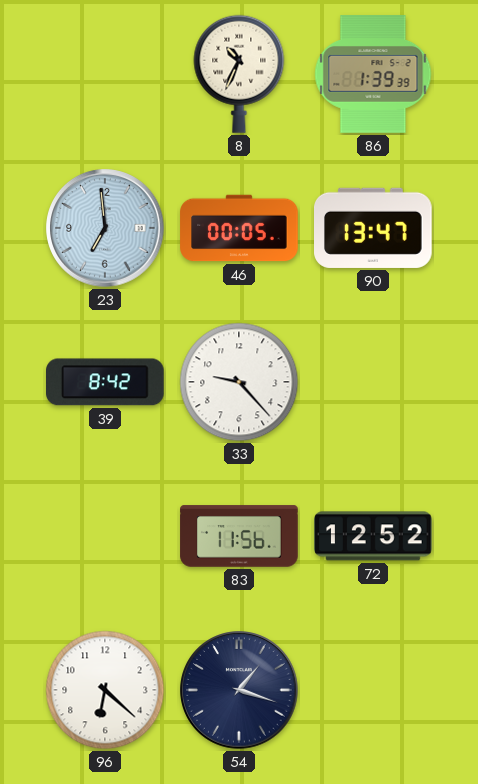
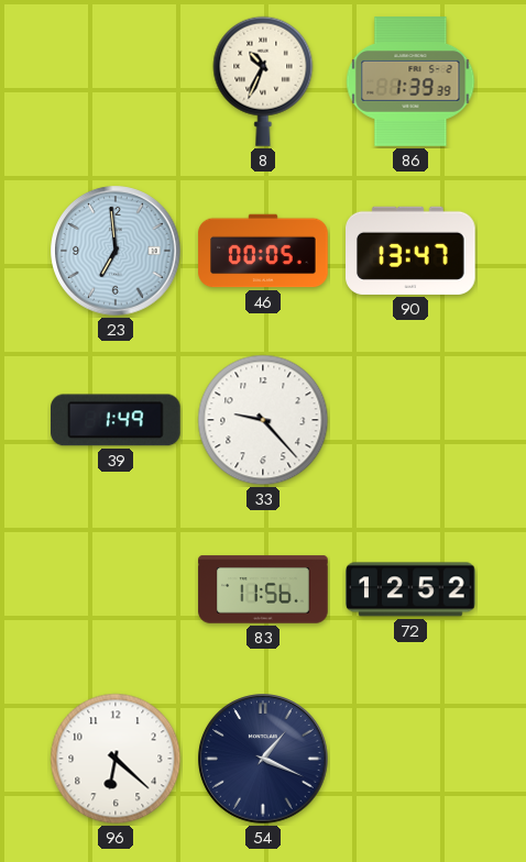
39: 8:42 -> 1:49 (117, 420)
54: 1:18 -> 1:19 (263, 759)
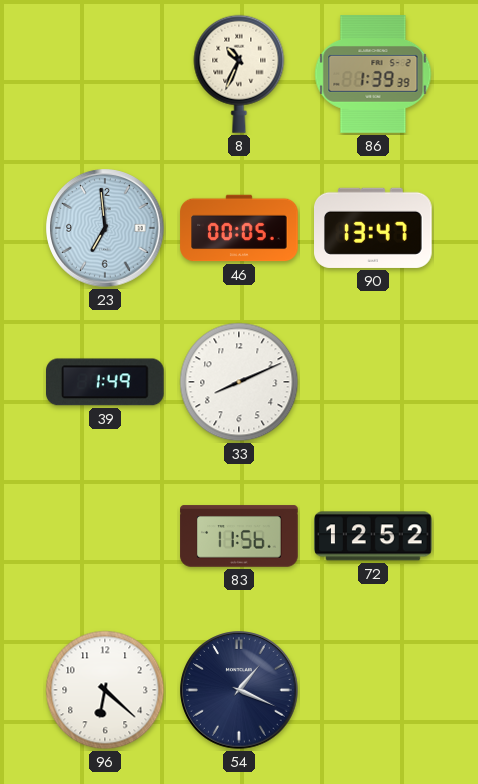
33: 9:23 -> 8:11 (239, 382)
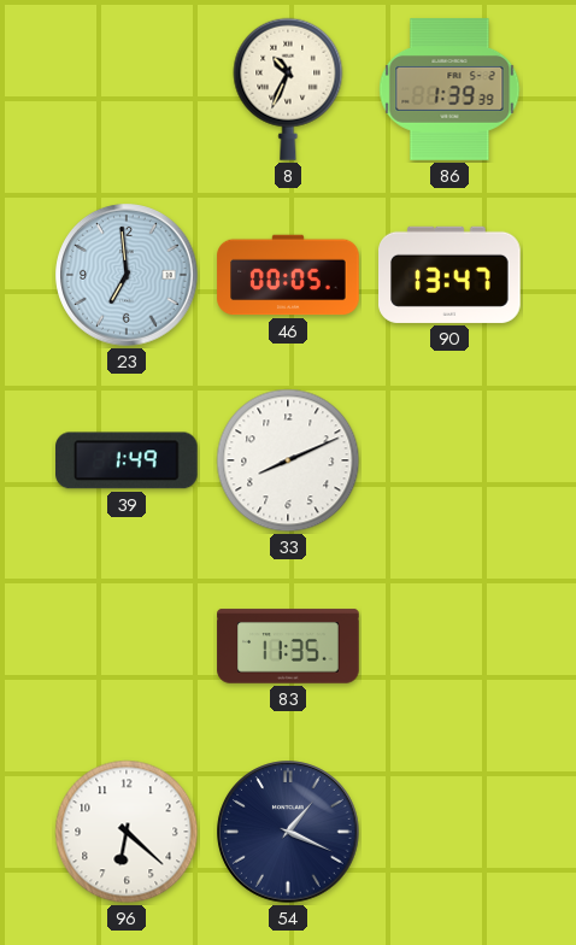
83: 11:56 -> 11:35 (288, 646)
72: 12:52 -> none (373, 536)
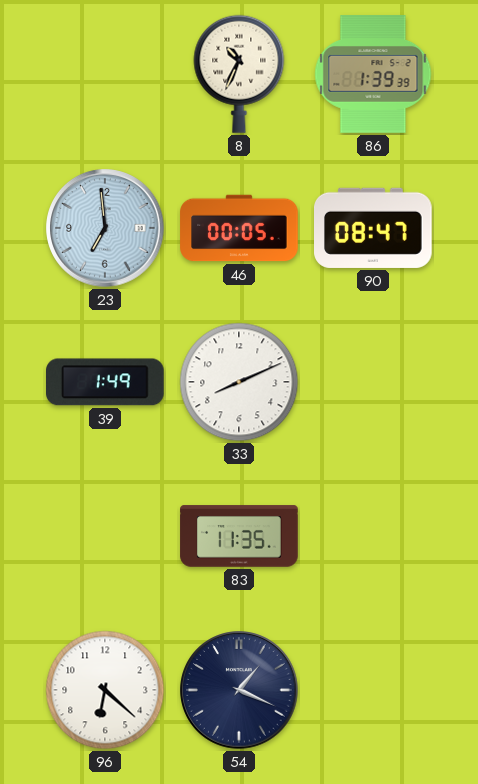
90: 13:47 -> 08:47 (373, 228)
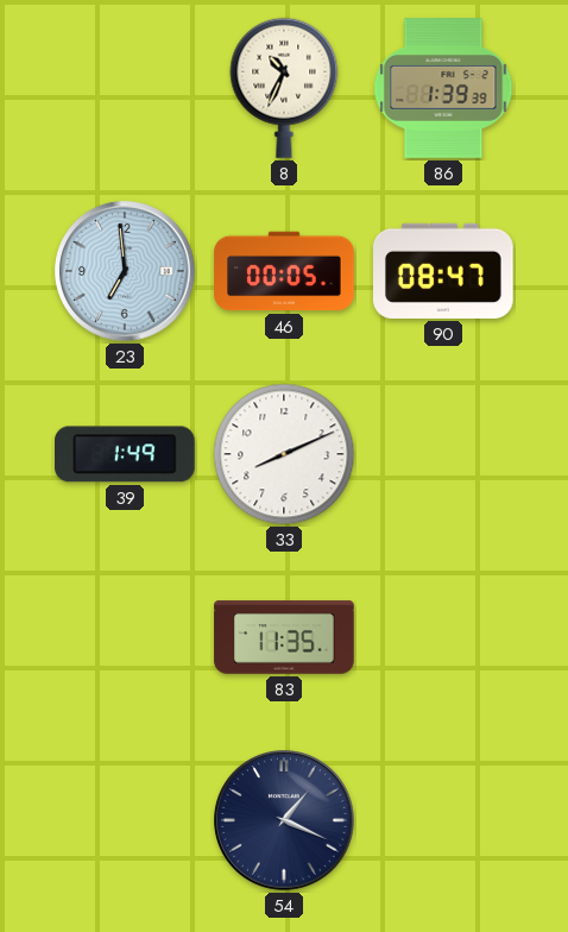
96: 6:22 -> none (105, 690)
